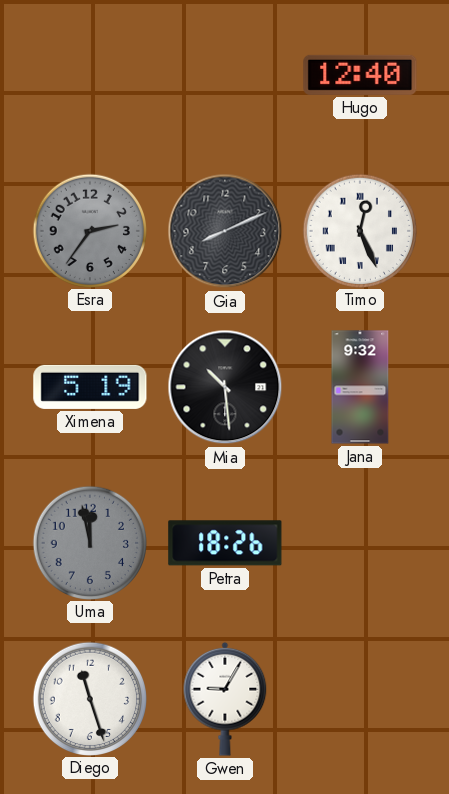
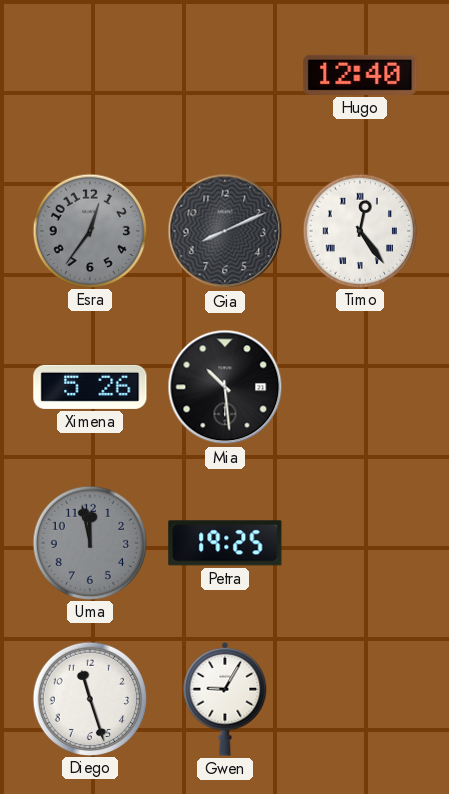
Esra: 2:36 -> 12:36 (89, 230)
Timo: 12:26 -> 12:24 (359, 230)
Ximena: 5:19 -> 5:26 (90, 387)
Jana: 9:32 -> none (360, 387)
Petra: 18:26 -> 19:25 (225, 543)
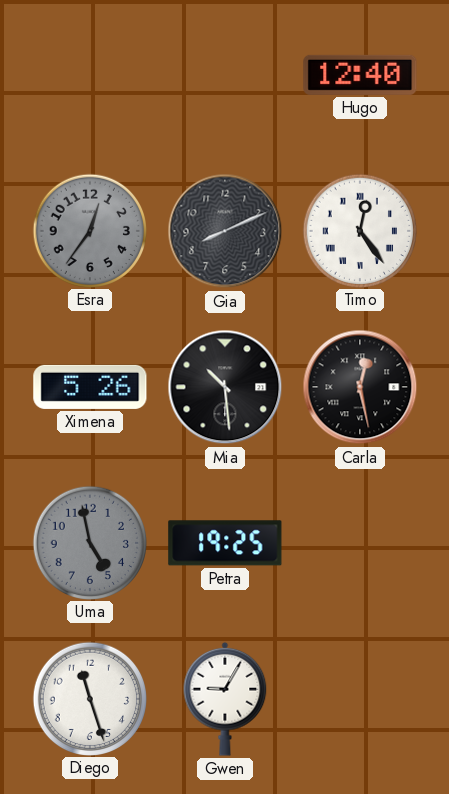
Carla: none -> 12:28 (360, 387)
Uma: 11:58 -> 4:58 (89, 542)
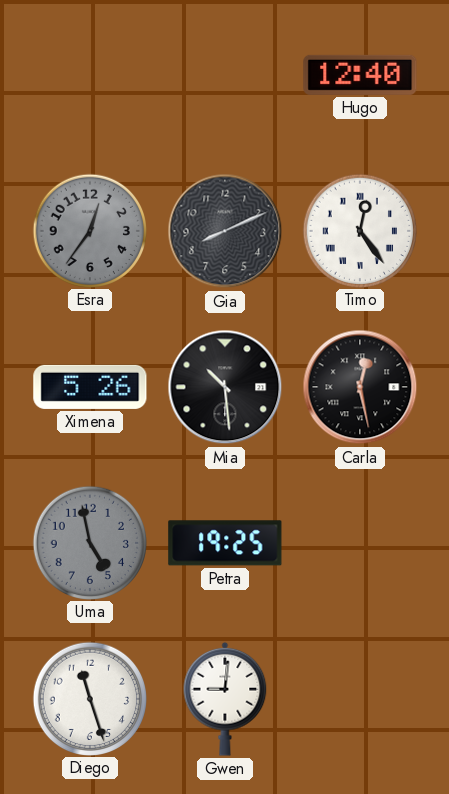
Gwen: 9:05 -> 9:01 (225, 699)
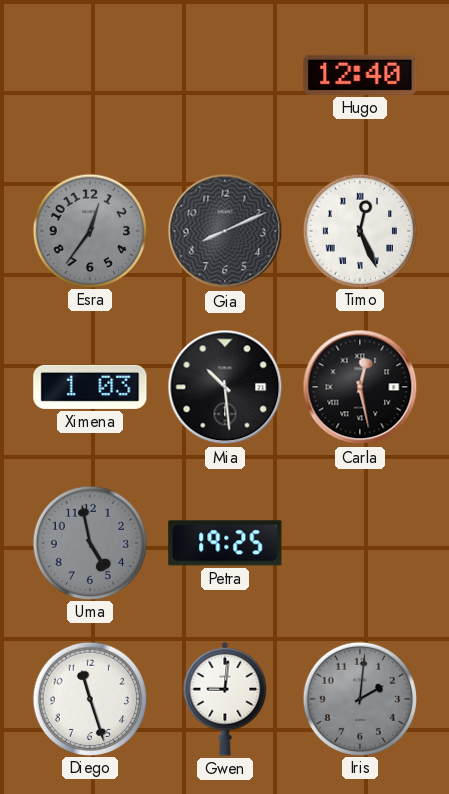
Timo: 12:24 -> 12:26 (359, 230)
Ximena: 5:26 -> 1:03 (90, 387)
Iris: none -> 2:01 (359, 698)
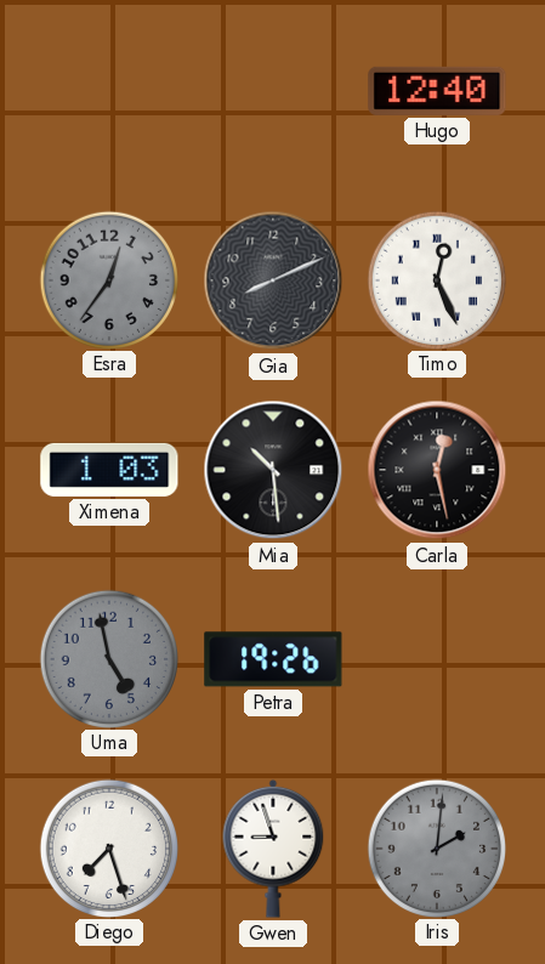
Petra: 19:25 -> 19:26 (273, 659)
Diego: 11:27 -> 7:27 (108, 847)
Gwen: 9:01 -> 8:57 (273, 849)
